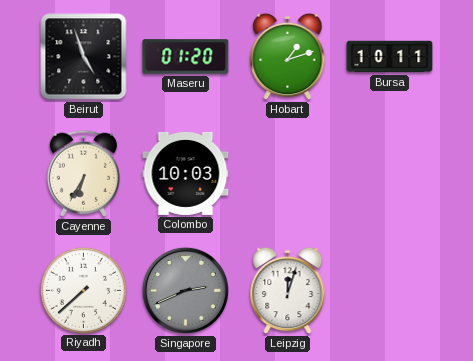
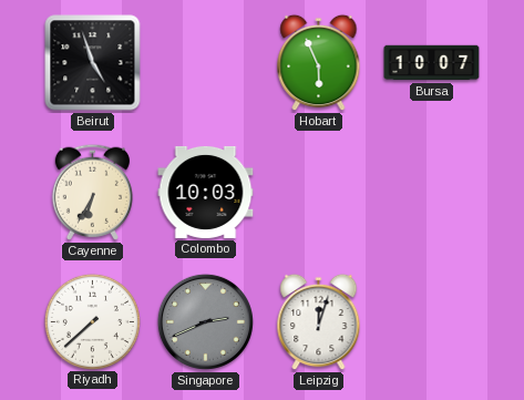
Maseru: 01:20 -> none (186, 57)
Hobart: 1:12 -> 5:56 (319, 63)
Bursa: 10:11 -> 10:07 (432, 63)
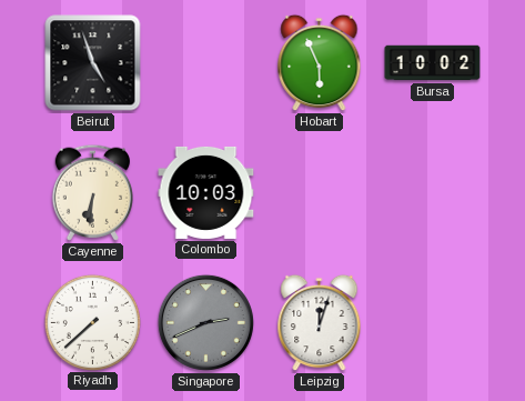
Bursa: 10:07 -> 10:02 (433, 63)
Cayenne: 6:35 -> 6:31 (92, 192)
